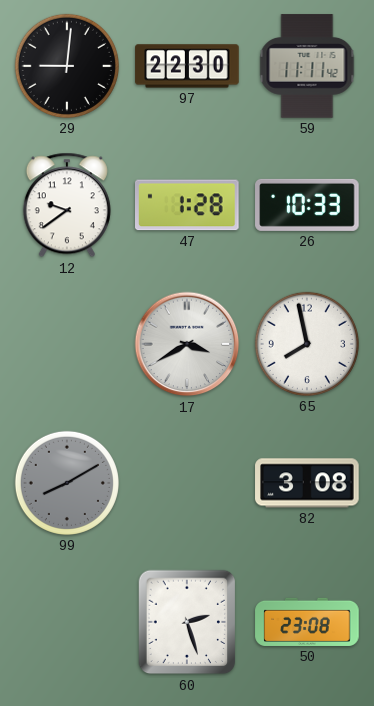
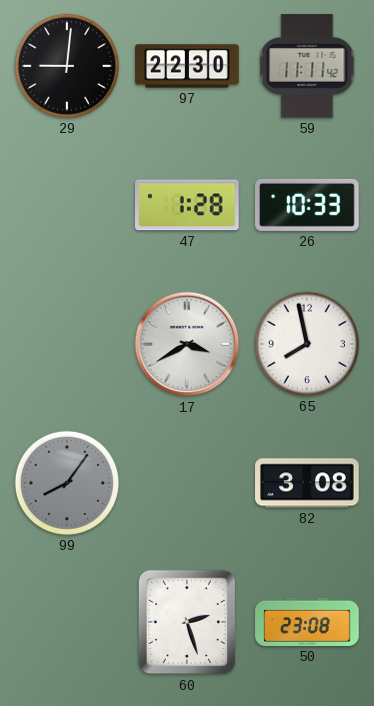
12: 9:39 -> none (67, 205)
99: 8:10 -> 8:06 (67, 483)
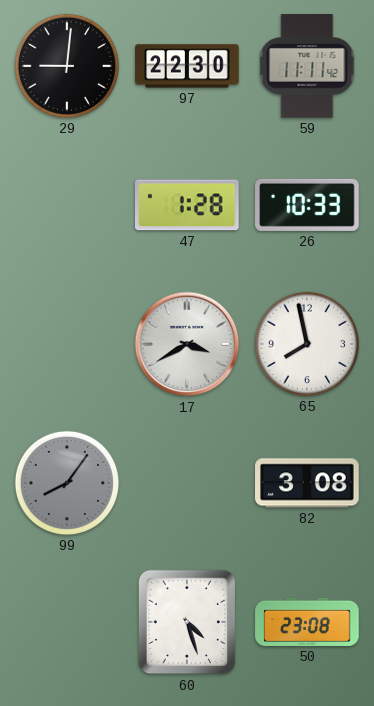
60: 2:27 -> 4:27 (187, 622)
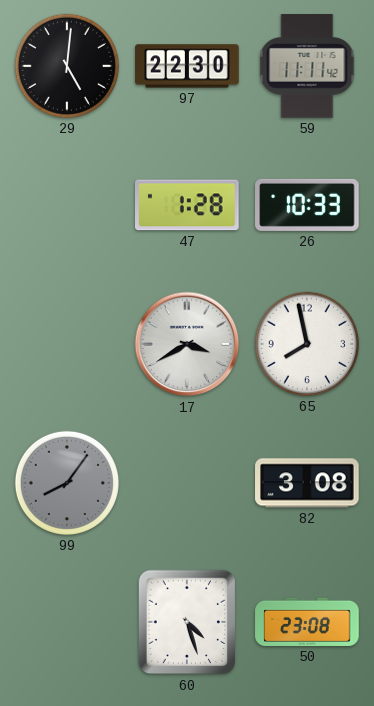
29: 9:01 -> 5:01 (67, 66)
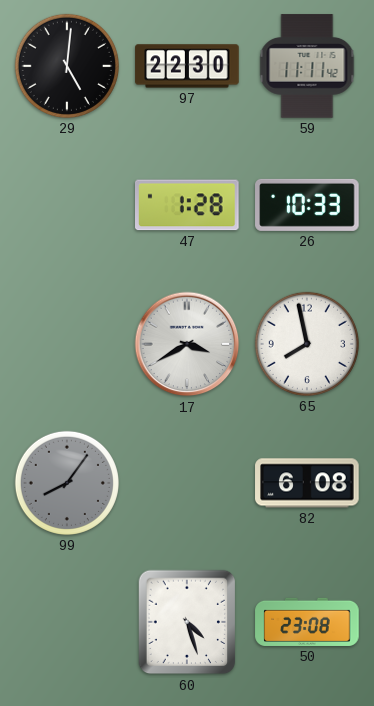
82: 3:08 -> 6:08 (307, 483)
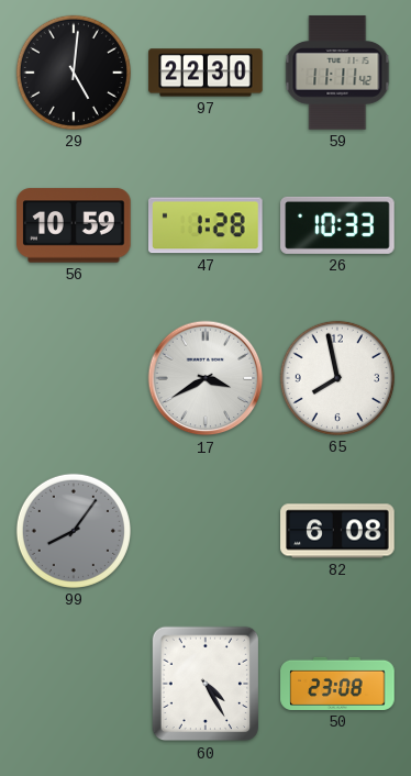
56: none -> 10:59 (74, 225)
60: 4:27 -> 4:25 (205, 684)
